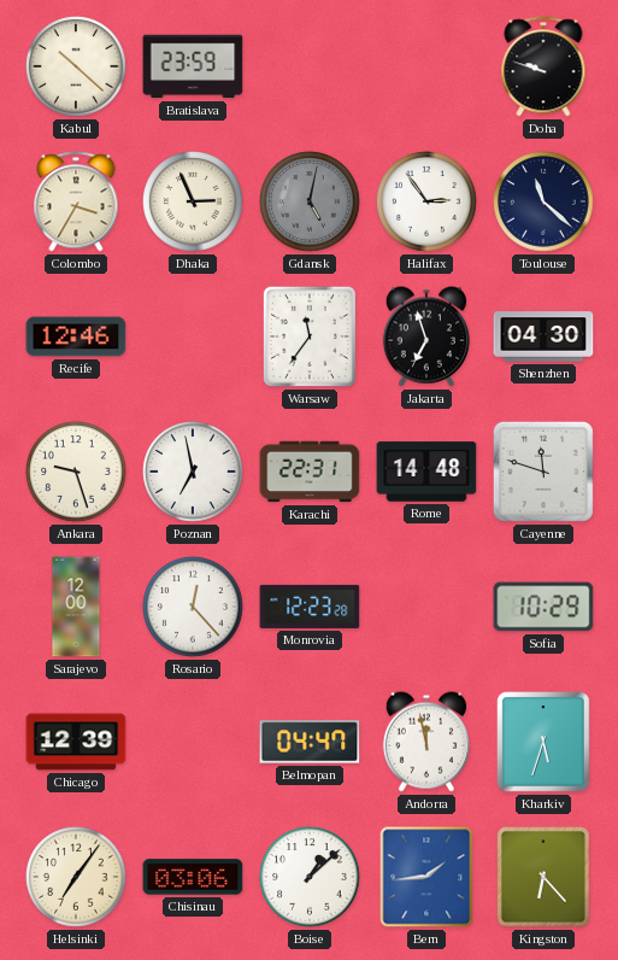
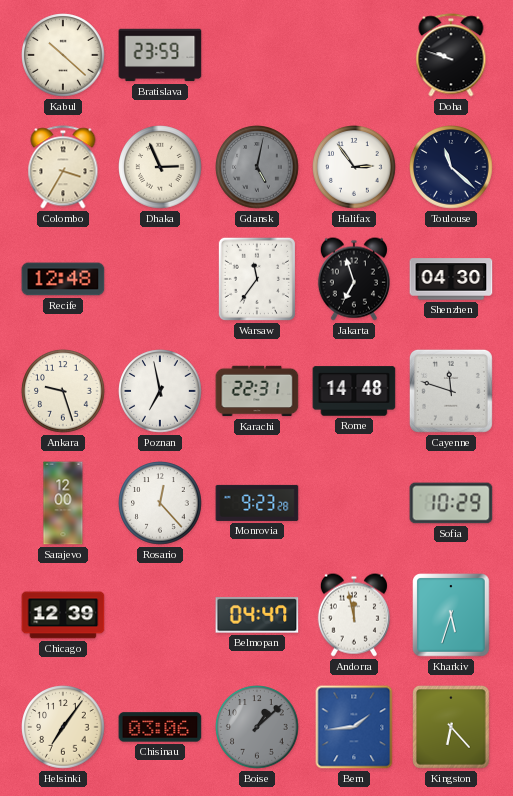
Recife: 12:46 -> 12:48 (63, 279)
Monrovia: 12:23 -> 9:23 (257, 503)
Boise dial: white -> grey (257, 727)
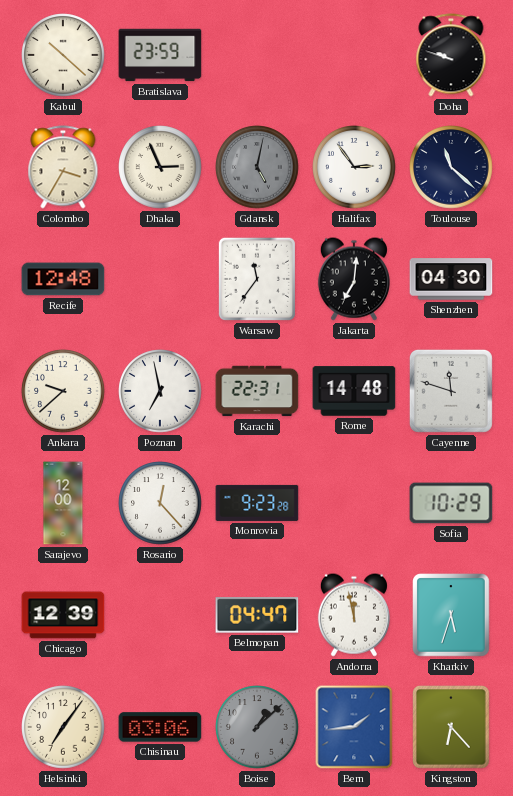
Jakarta: 6:57 -> 7:01 (354, 279)
Ankara: 9:27 -> 9:38 (63, 391)
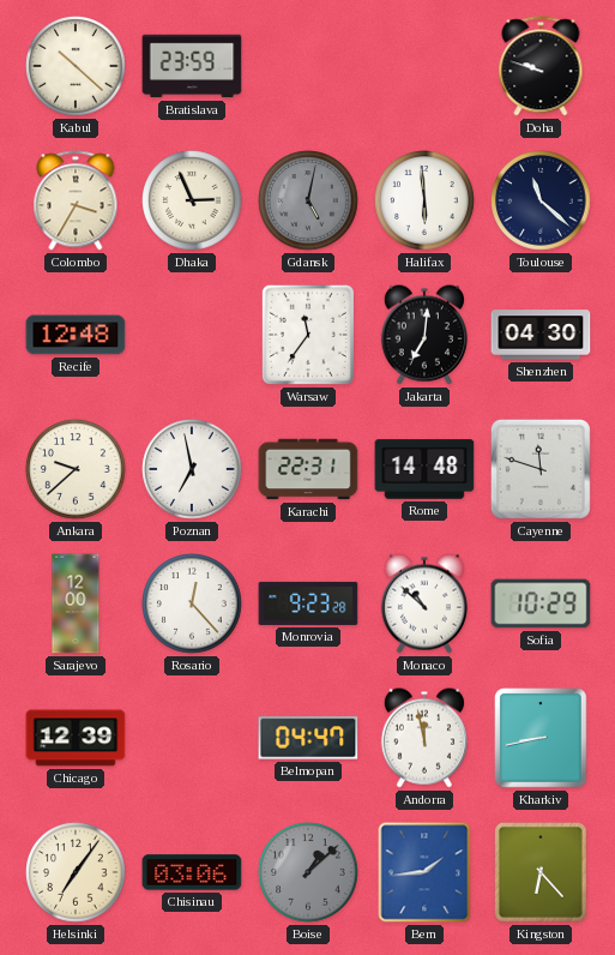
Halifax: 2:54 -> 5:59 (424, 200)
Monaco: none -> 10:52 (424, 603)
Kharkiv: 5:33 -> 8:43 (541, 738)
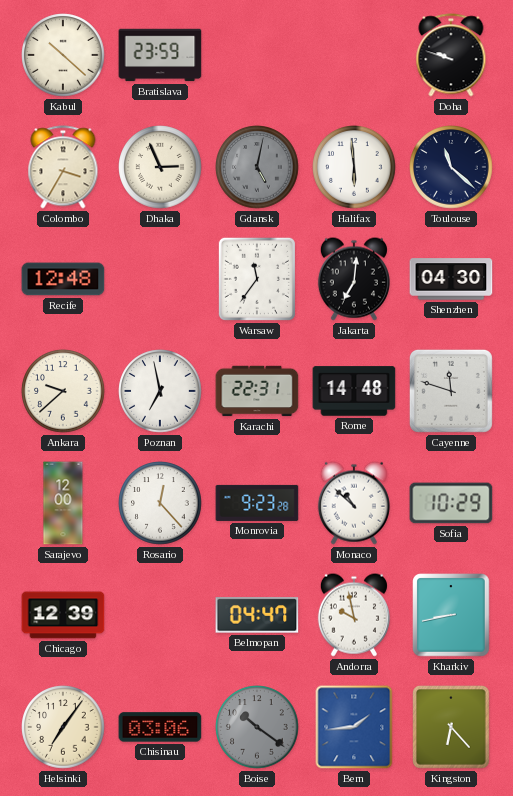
Andorra: 11:58 -> 9:58 (354, 615)
Boise: 1:08 -> 10:21 (257, 727)
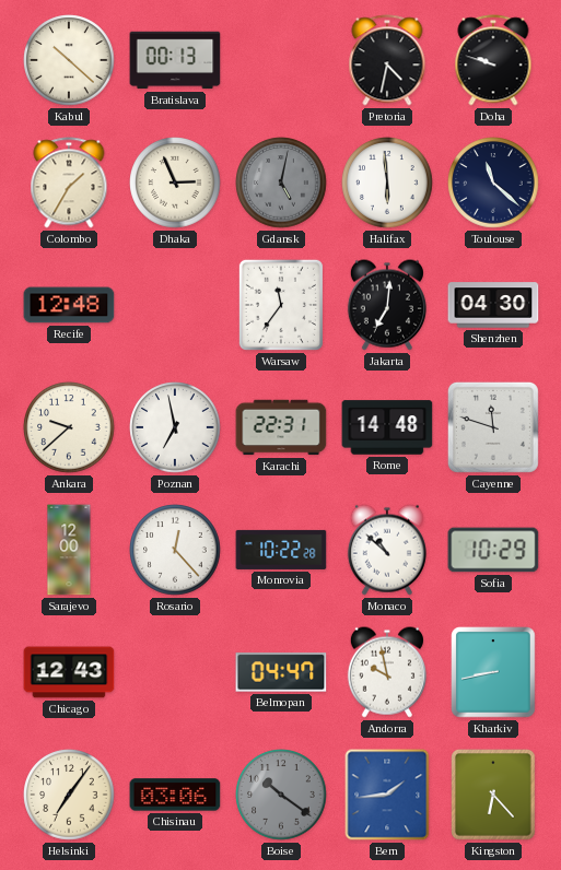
Bratislava: 23:59 -> 00:13 (175, 60)
Pretoria: none -> 4:32 (387, 60)
Colombo: 3:35 -> 1:35 (69, 183)
Monrovia: 9:23 -> 10:22 (281, 550)
Chicago: 12:39 -> 12:43 (69, 672)
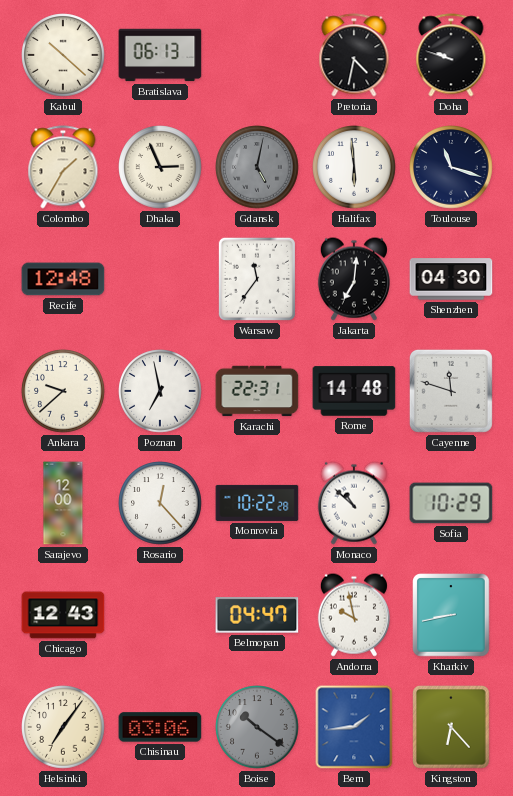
Bratislava: 00:13 -> 06:13 (160, 55)
Toulouse: 11:22 -> 11:18 (451, 167)
